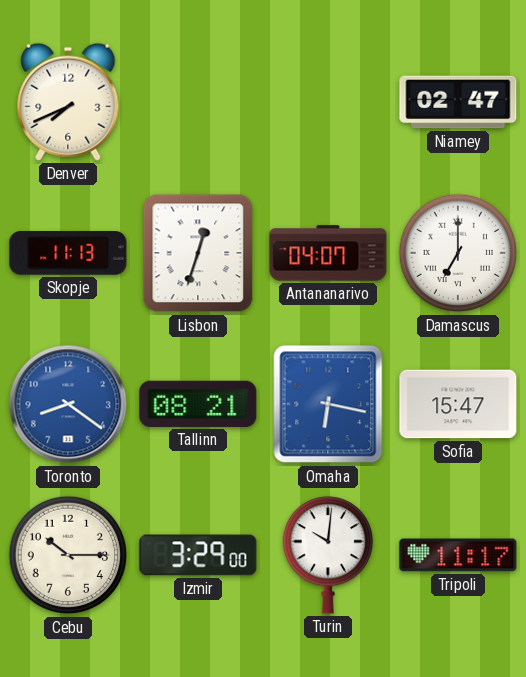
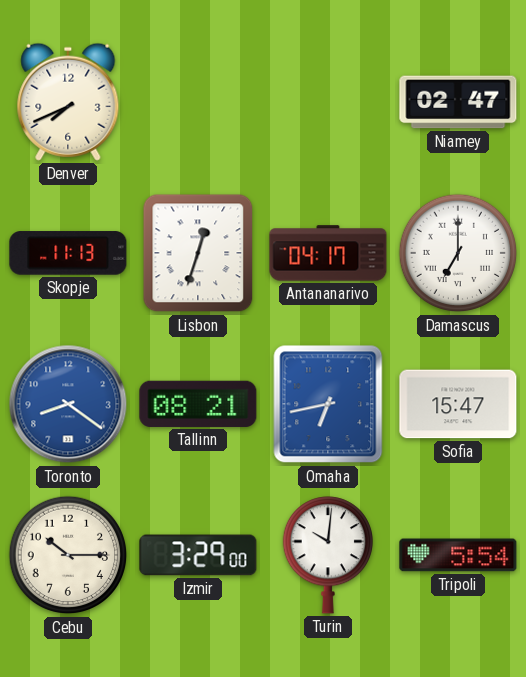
Antananarivo: 04:07 -> 04:17 (328, 253)
Omaha: 6:17 -> 6:43 (328, 404)
Tripoli: 11:17 -> 5:54 (458, 555)
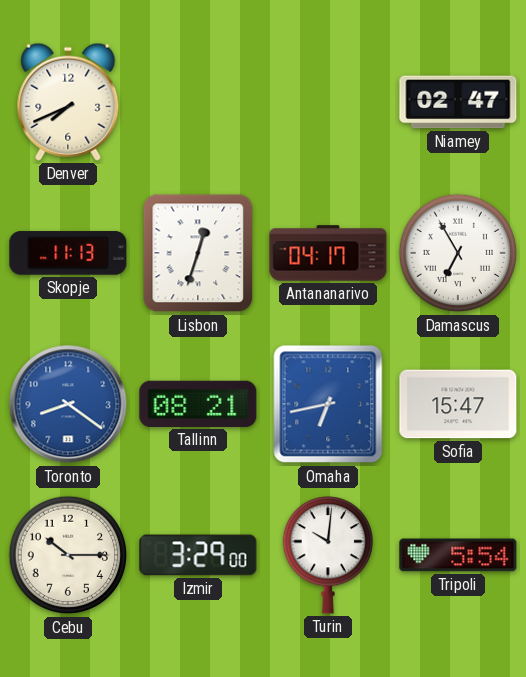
Damascus: 7:00 -> 6:55 (458, 253)
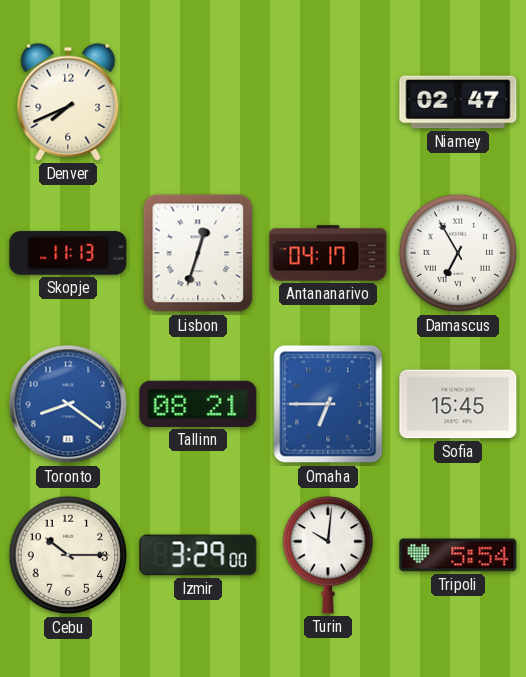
Omaha: 6:43 -> 6:45 (328, 404)
Sofia: 15:47 -> 15:45 (458, 404)
